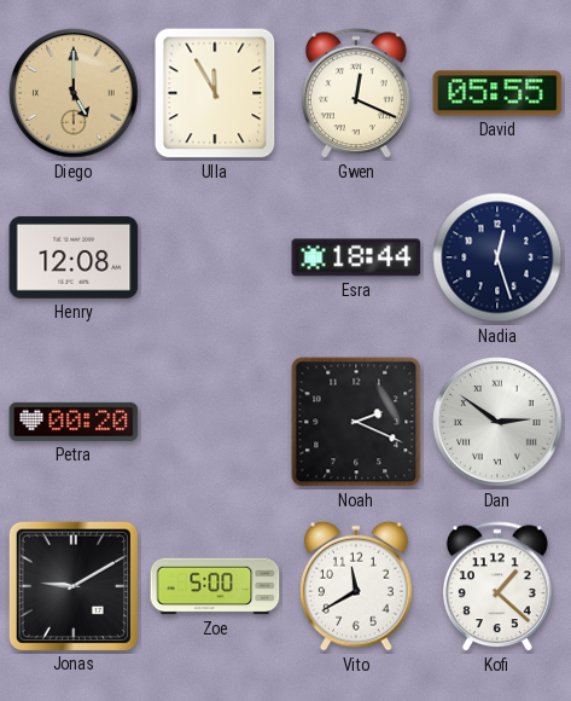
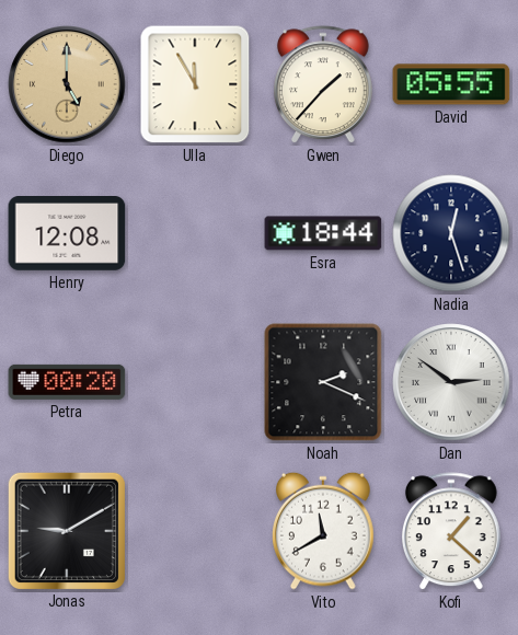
Gwen: 12:19 -> 1:37 (323, 85)
Zoe: 5:00 -> none (215, 586)
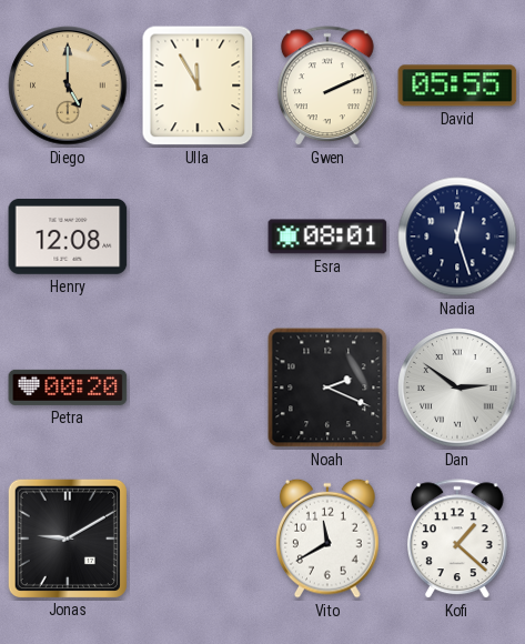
Gwen: 1:37 -> 2:11 (327, 87)
Esra: 18:44 -> 08:01 (327, 237)
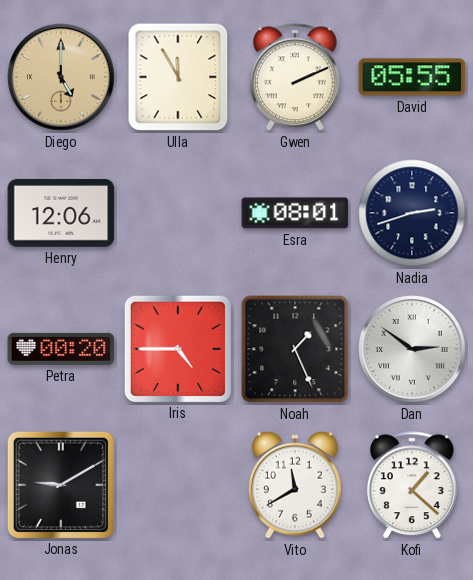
Henry: 12:08 -> 12:06 (61, 214)
Nadia: 12:27 -> 2:42 (412, 213)
Iris: none -> 4:45 (177, 348)
Noah: 2:19 -> 1:26 (295, 349)
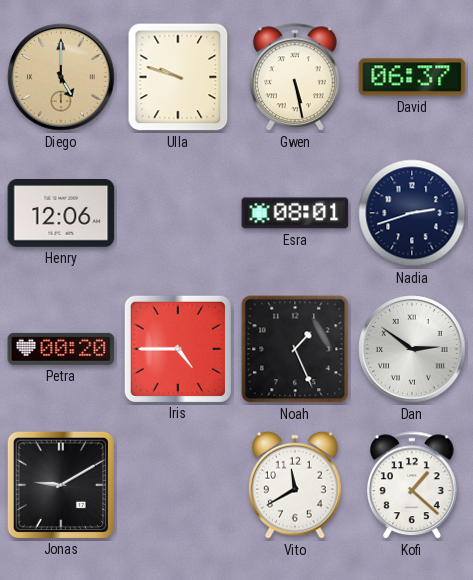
Ulla: 11:55 -> 9:48 (178, 77)
Gwen: 2:11 -> 5:28 (295, 78)
David: 05:55 -> 06:37 (412, 77)
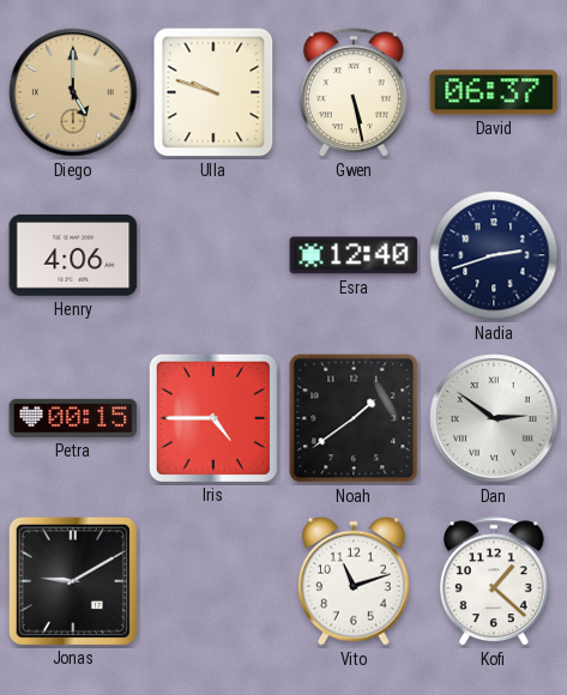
Henry: 12:06 -> 4:06 (73, 256)
Esra: 08:01 -> 12:40 (354, 255)
Petra: 00:20 -> 00:15 (73, 418)
Noah: 1:26 -> 1:39 (354, 418)
Vito: 11:40 -> 11:12 (354, 581)
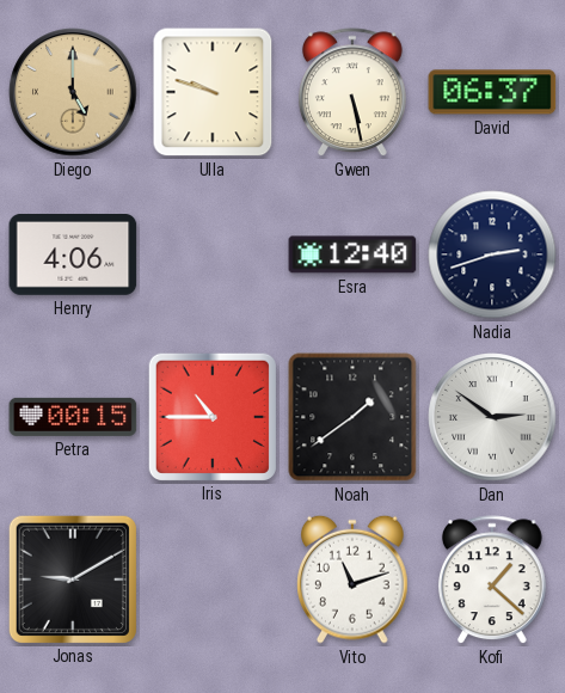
Iris: 4:45 -> 10:45 (211, 416)
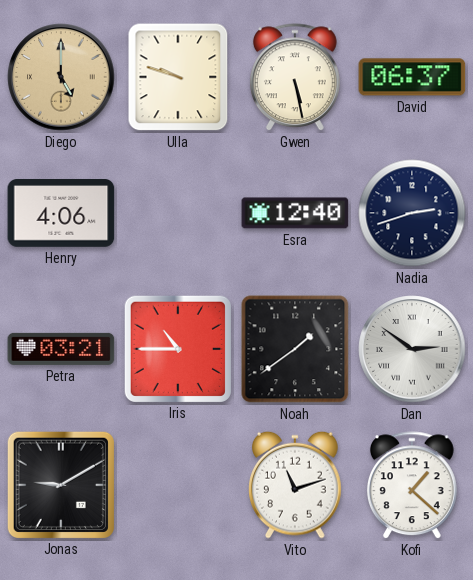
Petra: 00:15 -> 03:21 (61, 349)
